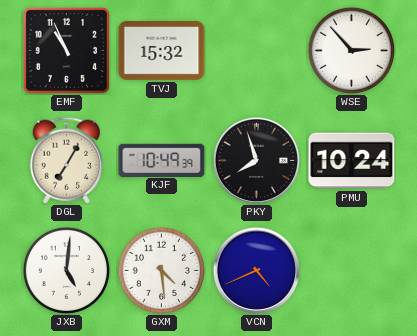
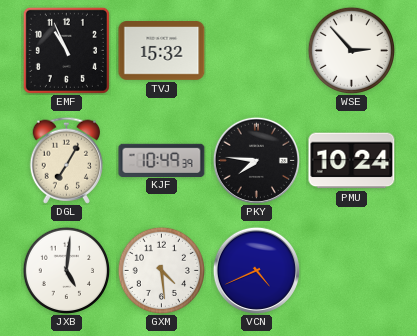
PKY: 7:57 -> 7:46 (256, 160)
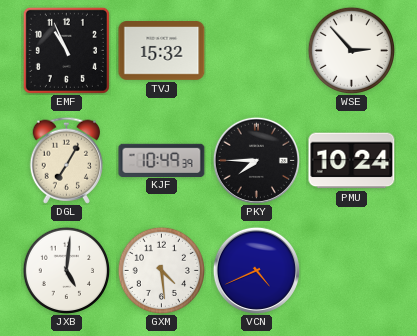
PKY: 7:46 -> 7:45 (256, 160)
